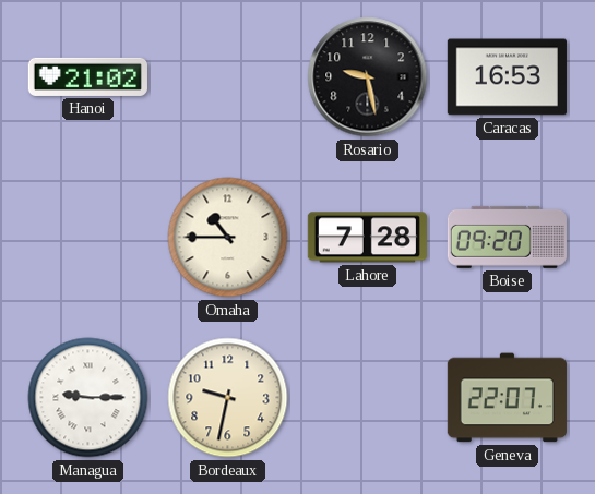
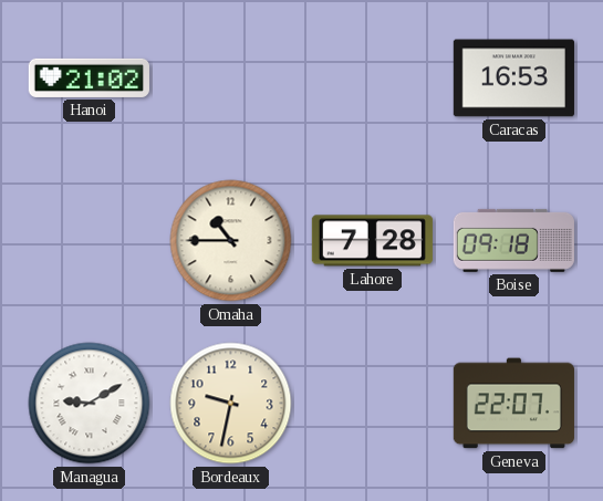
Rosario: 9:28 -> none (368, 77)
Boise: 09:20 -> 09:18 (513, 240)
Managua: 9:15 -> 9:10 (90, 404)
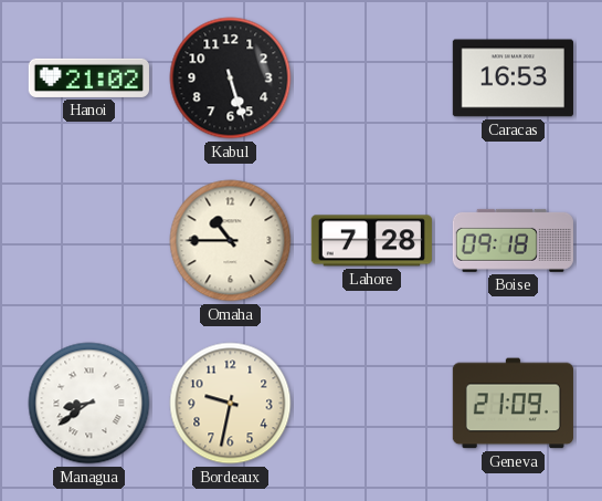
Kabul: none -> 5:27 (231, 79)
Managua: 9:10 -> 8:39 (89, 404)
Geneva: 22:07 -> 21:09 (513, 404)
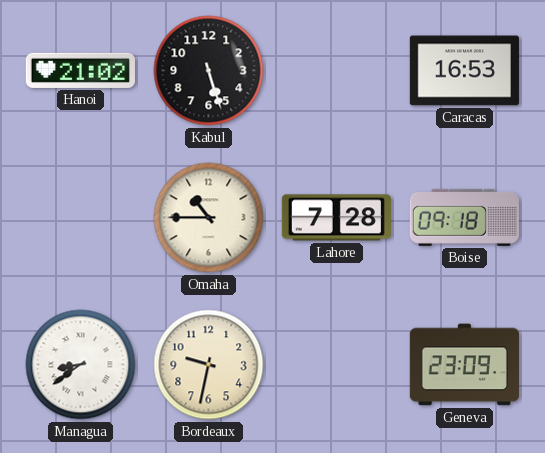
Geneva: 21:09 -> 23:09 (464, 365)
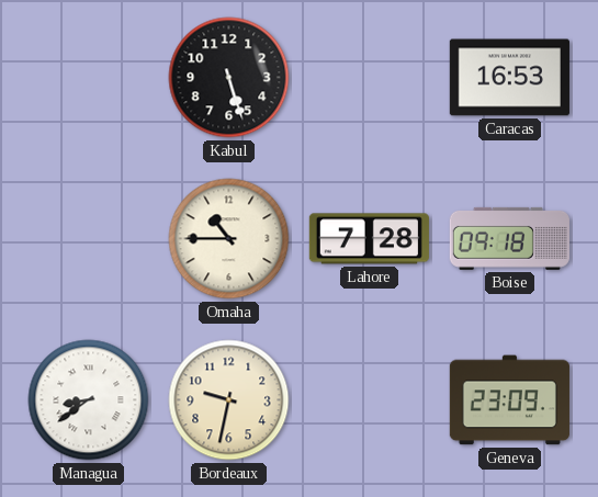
Hanoi: 21:02 -> none (80, 70)
